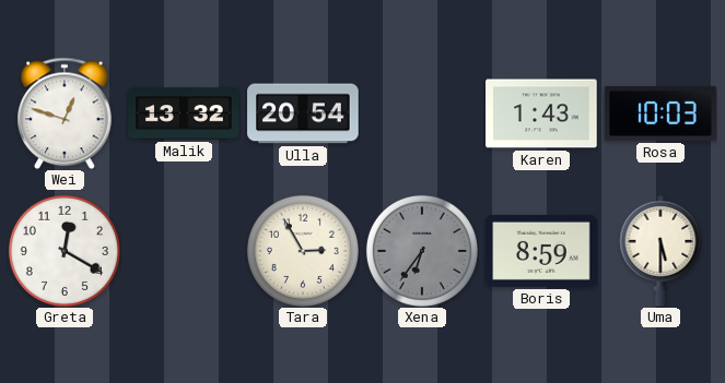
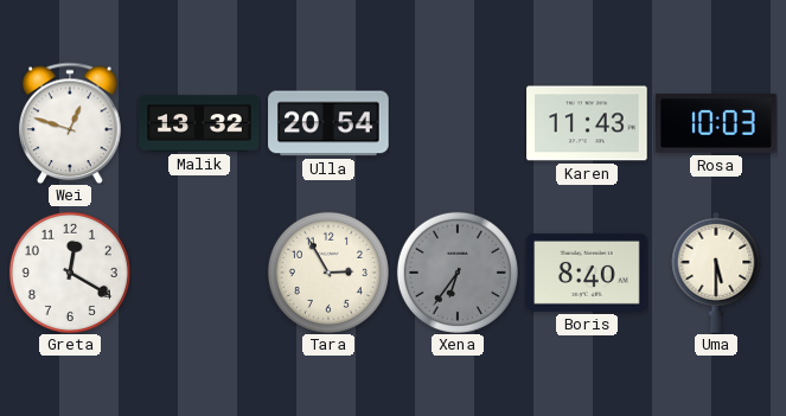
Karen: 1:43 -> 11:43 (587, 123)
Boris: 8:59 -> 8:40 (587, 273)
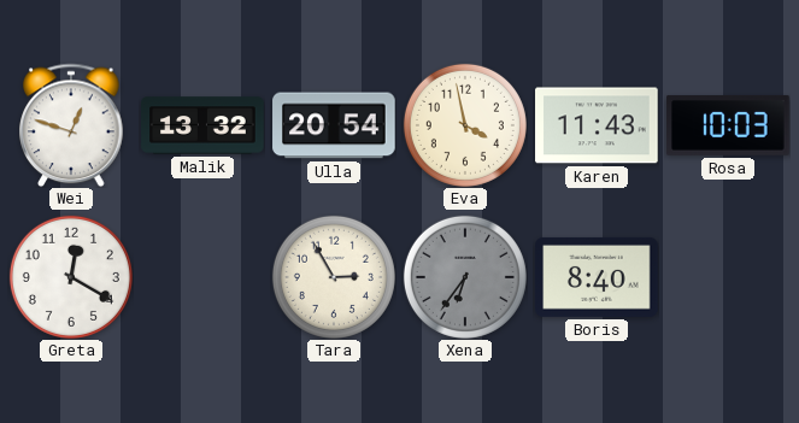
Eva: none -> 3:58 (465, 125)
Uma: 5:30 -> none (716, 273)
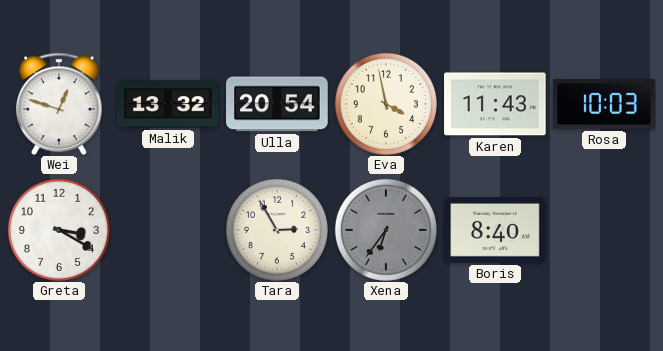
Greta: 12:20 -> 3:20 (59, 230)
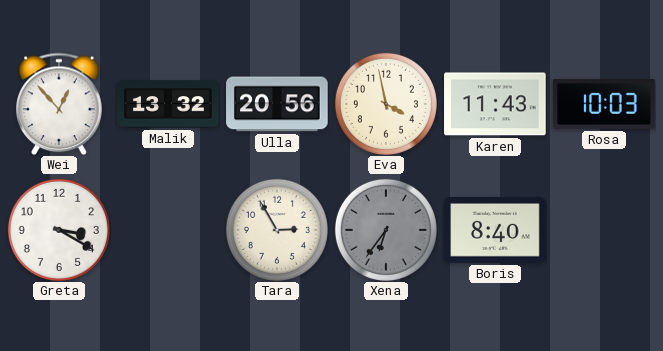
Wei: 12:48 -> 12:53 (59, 104)
Ulla: 20:54 -> 20:56 (277, 104)
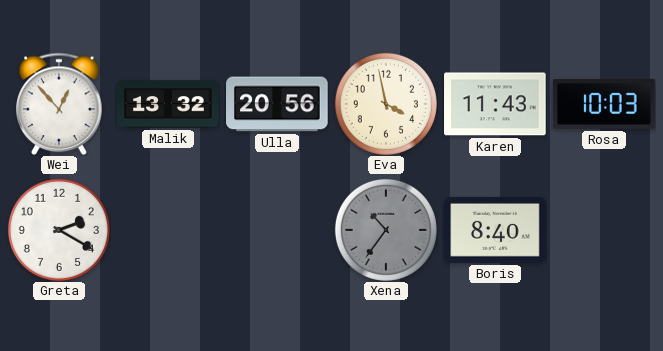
Greta: 3:20 -> 2:20 (59, 230)
Tara: 2:55 -> none (277, 230)
Xena: 6:36 -> 10:36 (386, 230)
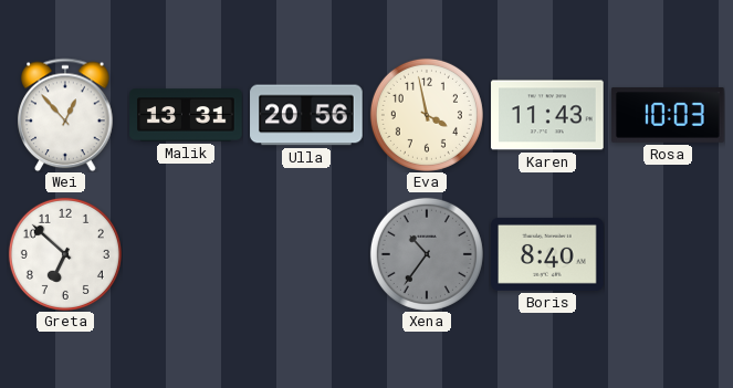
Malik: 13:32 -> 13:31 (186, 115)
Greta: 2:20 -> 6:52 (65, 254)
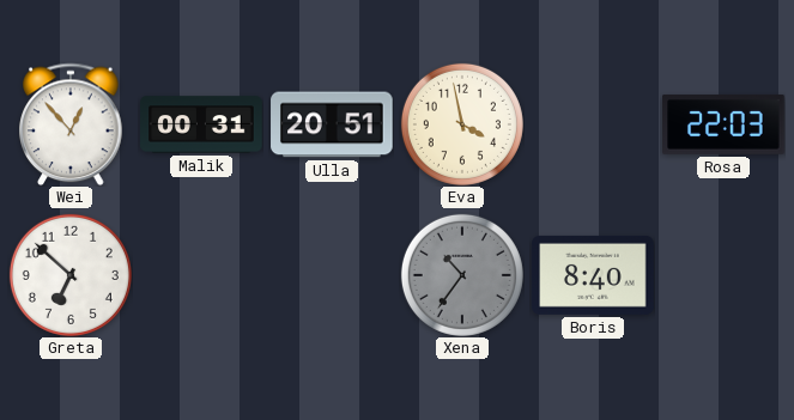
Malik: 13:31 -> 00:31 (201, 124)
Ulla: 20:56 -> 20:51 (332, 124)
Karen: 11:43 -> none (547, 115)
Rosa: 10:03 -> 22:03 (723, 124)
